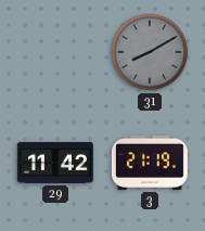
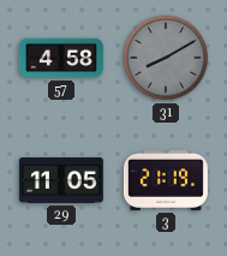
57: none -> 4:58 (61, 58)
29: 11:42 -> 11:05 (61, 180)
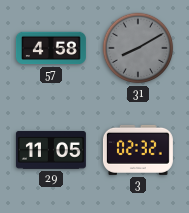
3: 21:19 -> 02:32 (138, 150)
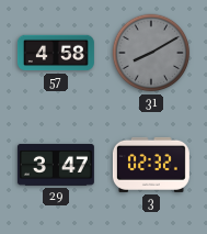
29: 11:05 -> 3:47 (56, 165)
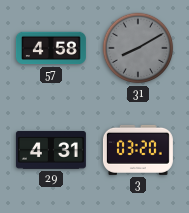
29: 3:47 -> 4:31 (51, 150)
3: 02:32 -> 03:20 (138, 150)
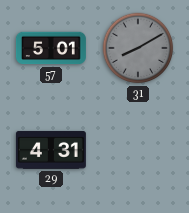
57: 4:58 -> 5:01 (51, 48)
3: 03:20 -> none (138, 150)
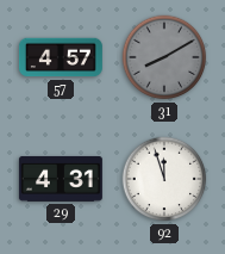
57: 5:01 -> 4:57 (61, 57)
92: none -> 11:57 (164, 179)
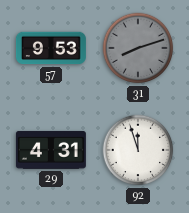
57: 4:57 -> 9:53 (51, 48)
31: 8:10 -> 8:12 (138, 48)
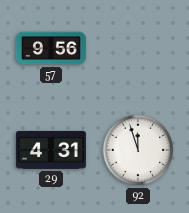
57: 9:53 -> 9:56 (51, 48)
31: 8:12 -> none (138, 48)
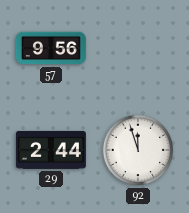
29: 4:31 -> 2:44 (51, 150)
